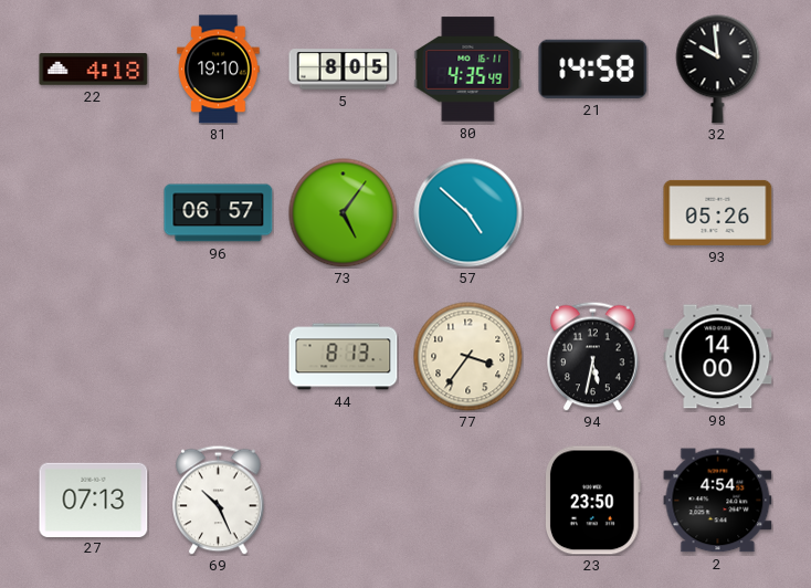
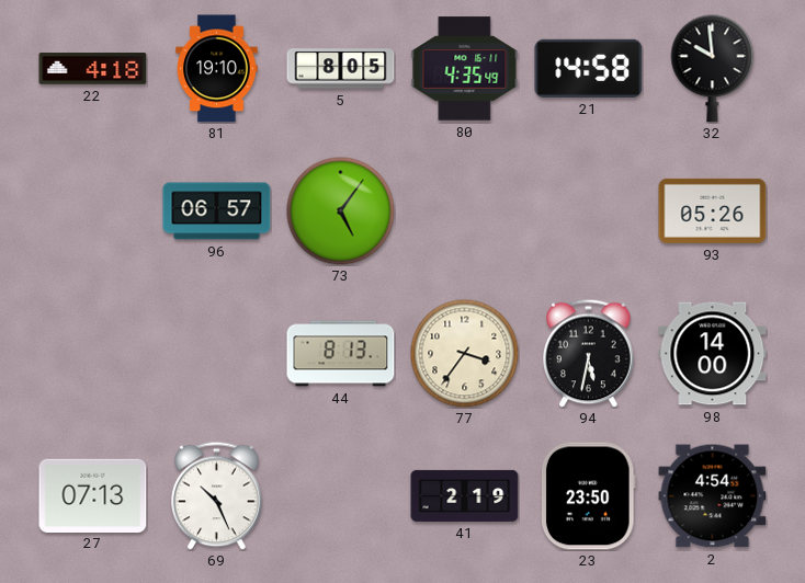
57: 4:52 -> none (468, 213)
41: none -> 2:19 (465, 495)
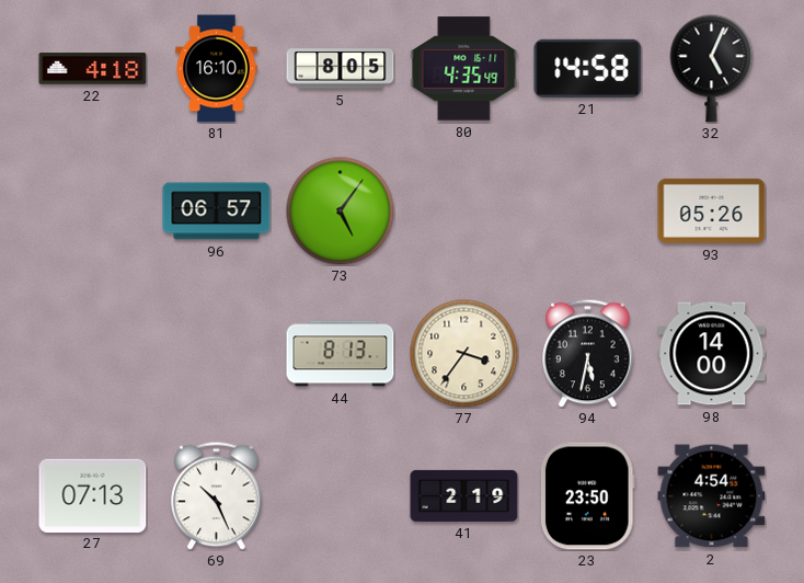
81: 19:10 -> 16:10 (217, 69)
32: 9:59 -> 5:04 (712, 69)
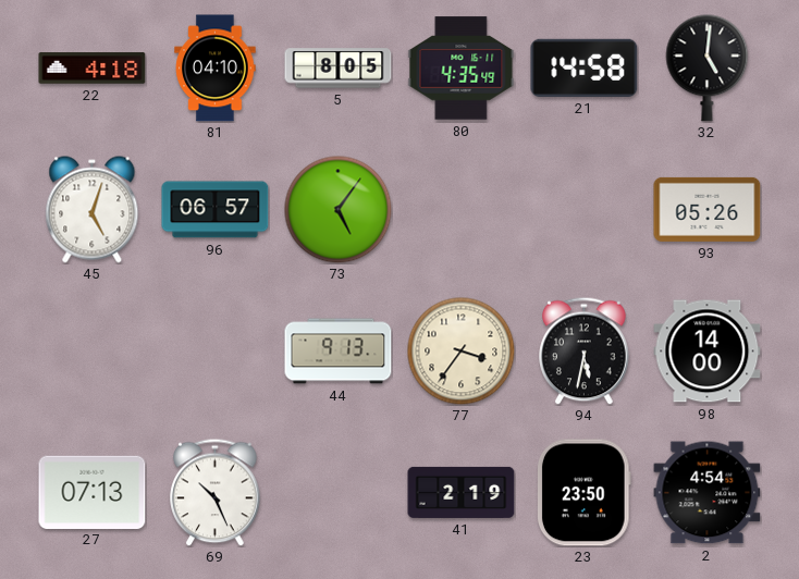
81: 16:10 -> 04:10 (216, 69)
32: 5:04 -> 5:01 (708, 69)
45: none -> 5:03 (93, 210)
44: 8:13 -> 9:13 (339, 352)
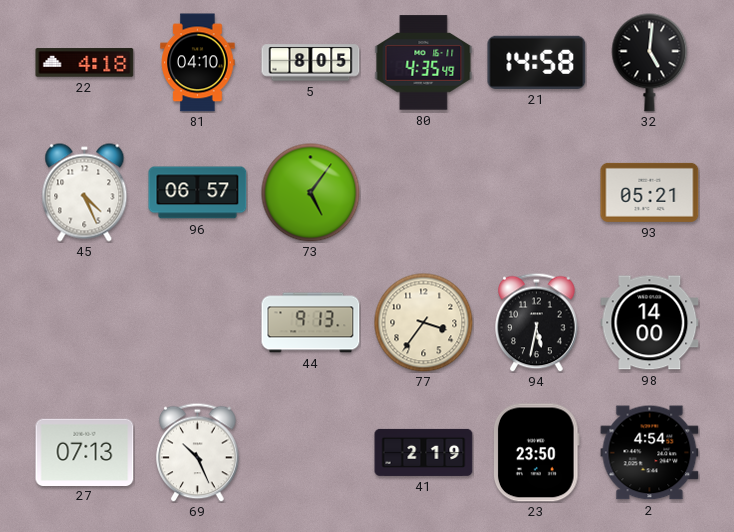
45: 5:03 -> 4:26 (85, 193)
93: 05:26 -> 05:21 (650, 192)
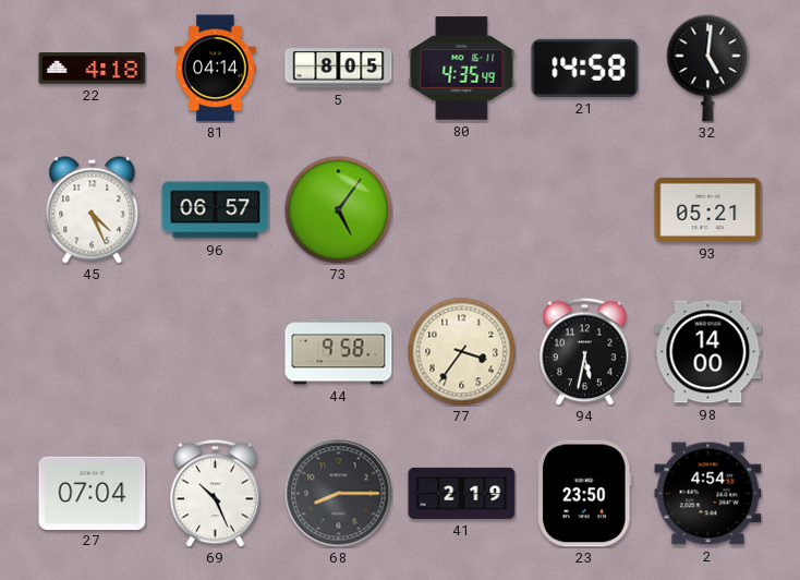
81: 04:10 -> 04:14 (216, 69)
44: 9:13 -> 9:58 (339, 352)
27: 07:13 -> 07:04 (93, 493)
68: none -> 8:15 (339, 494)
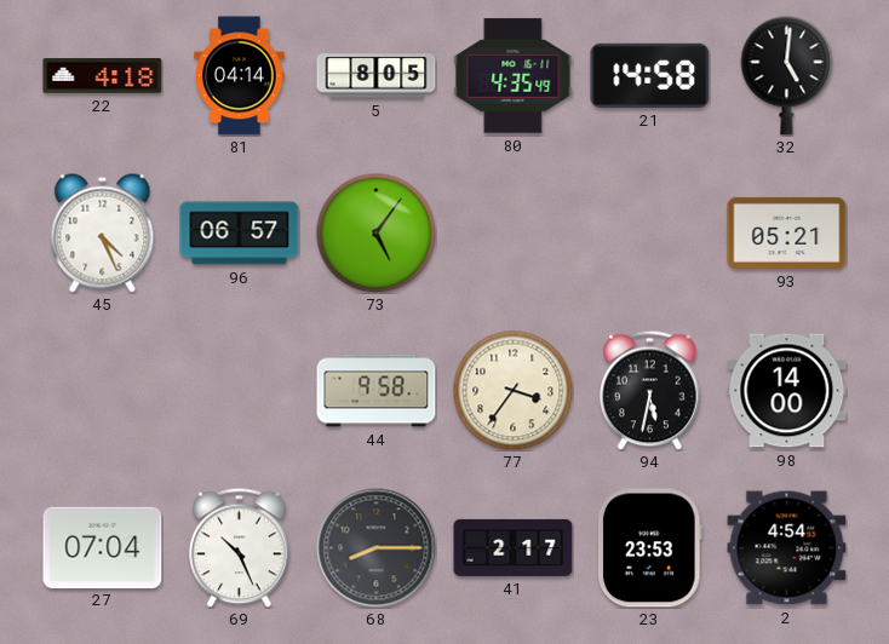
41: 2:19 -> 2:17 (514, 547)
23: 23:50 -> 23:53 (649, 548)
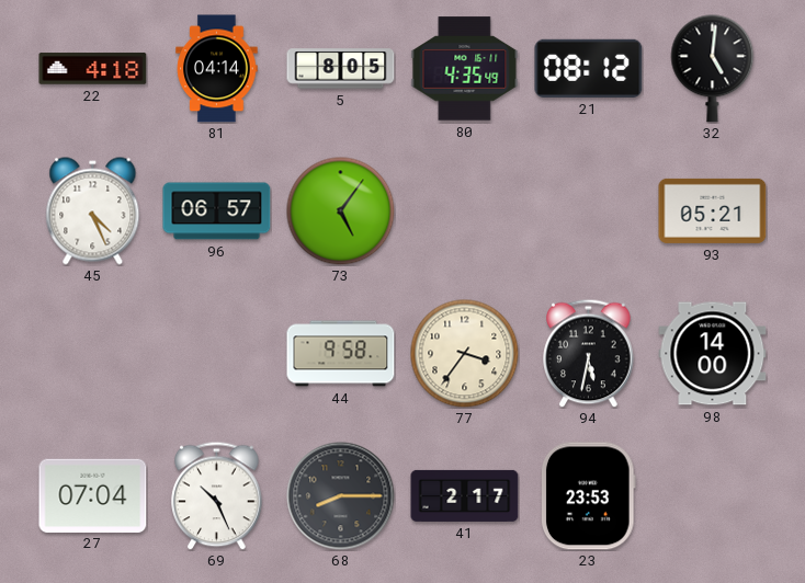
21: 14:58 -> 08:12 (589, 68)
2: 4:54 -> none (787, 548)
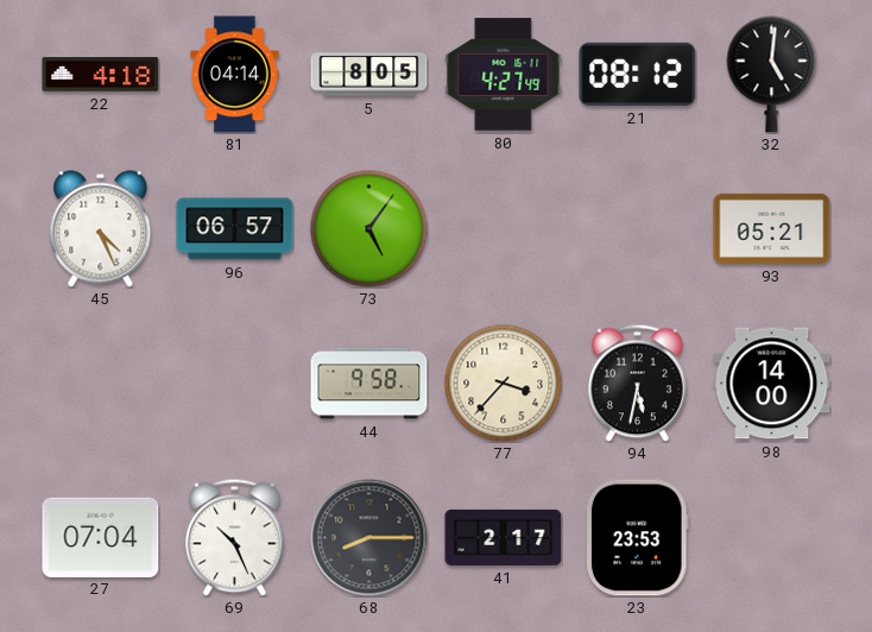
80: 4:35 -> 4:27 (504, 75)
77: 3:36 -> 3:37 (504, 384)
